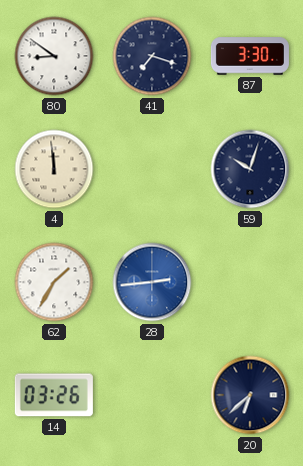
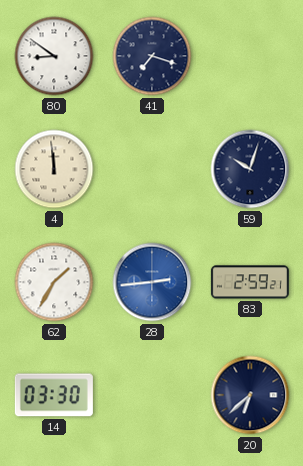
87: 3:30 -> none (250, 56)
83: none -> 2:59 (250, 282)
14: 03:26 -> 03:30 (54, 395)
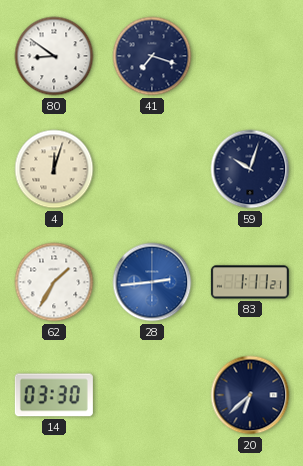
4: 11:59 -> 12:03 (54, 169)
83: 2:59 -> 1:11 (250, 282)
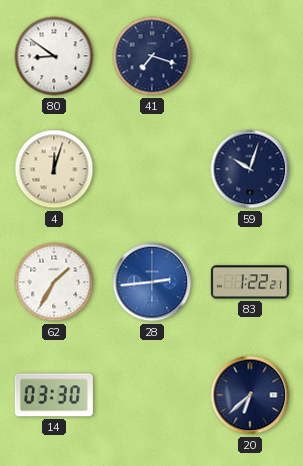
83: 1:11 -> 1:22 (250, 282)
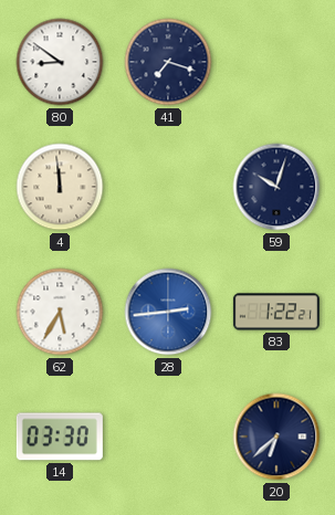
4: 12:03 -> 11:59 (60, 187)
62: 1:35 -> 5:35 (60, 312)
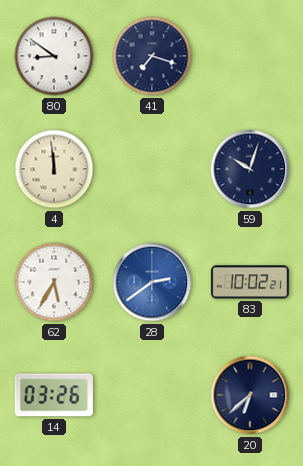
28: 2:44 -> 2:39 (152, 282)
83: 1:22 -> 10:02 (250, 282)
14: 03:30 -> 03:26 (54, 395)
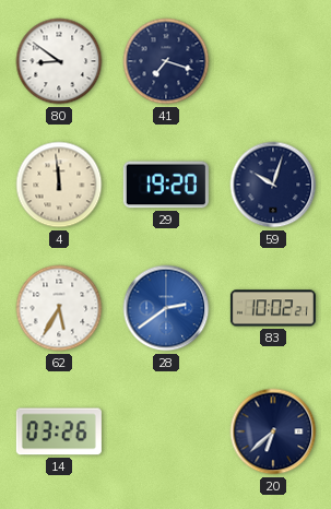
29: none -> 19:20 (166, 185)
